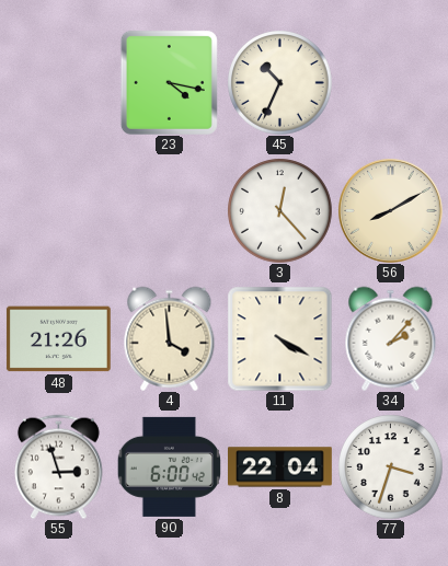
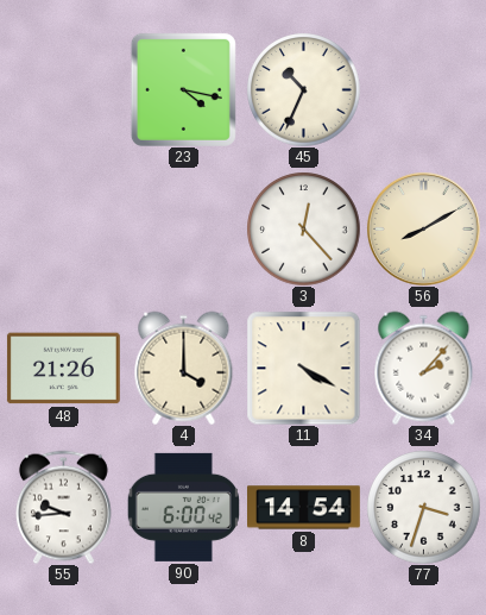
4: 3:59 -> 4:00 (184, 368)
55: 2:57 -> 9:44 (63, 507)
8: 22:04 -> 14:54 (304, 508)
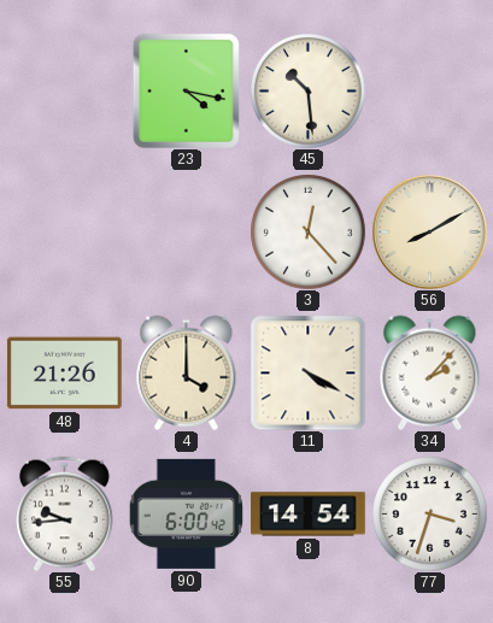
45: 10:34 -> 10:29 (307, 90)
